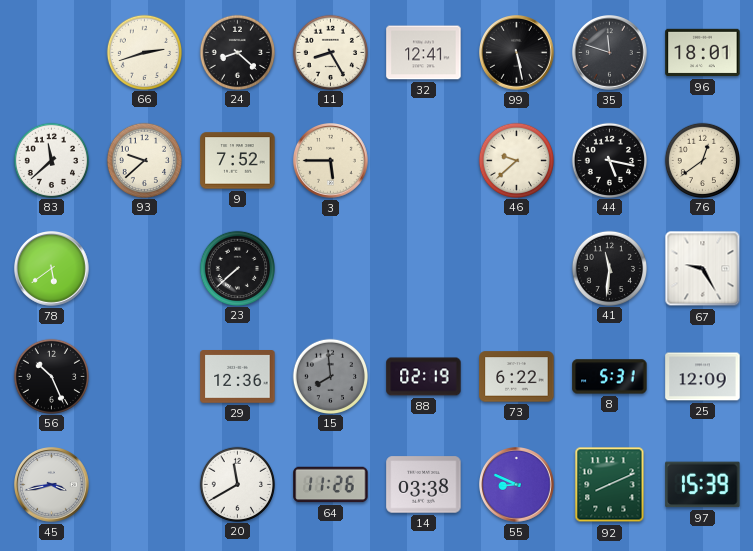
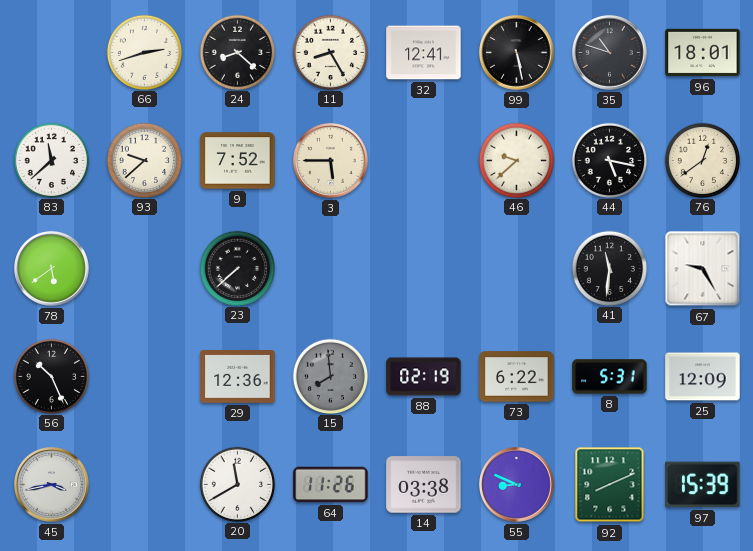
35: 11:48 -> 10:48 (610, 53)
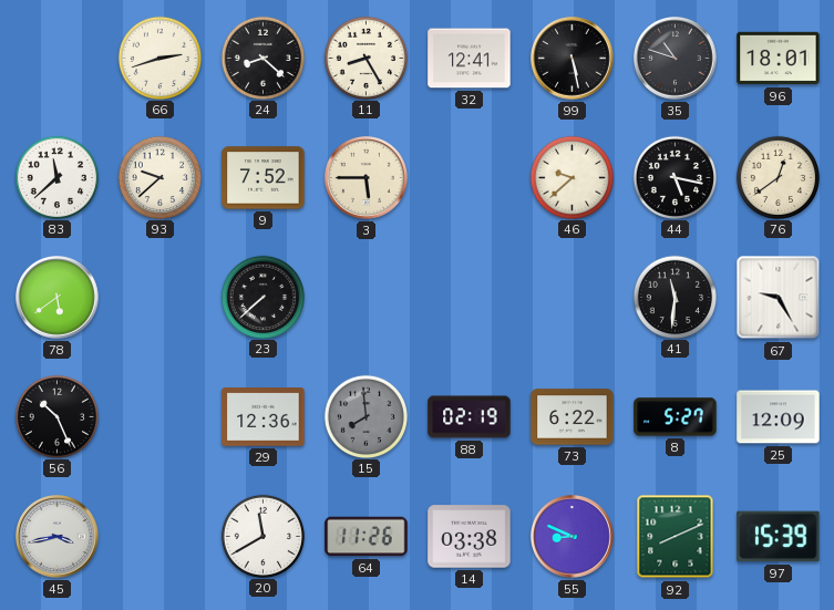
8: 5:31 -> 5:27 (676, 417)
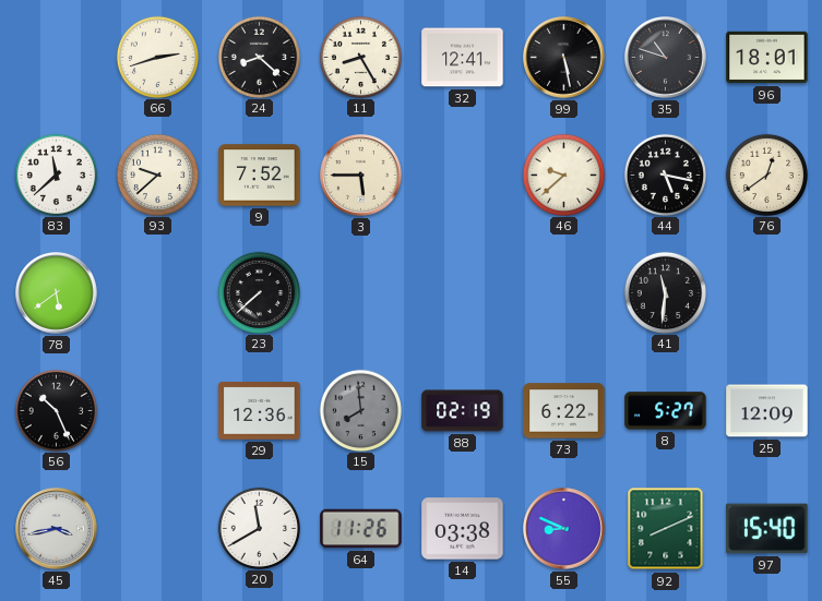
67: 9:25 -> none (779, 298)
97: 15:39 -> 15:40 (767, 529)
